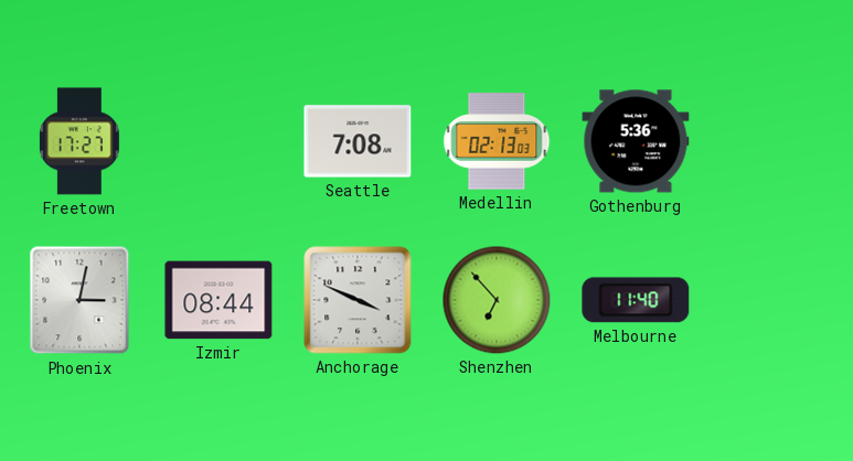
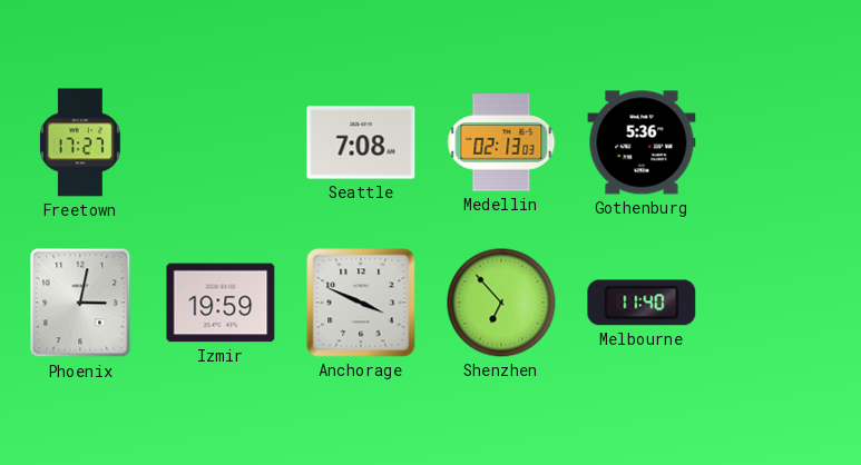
Izmir: 08:44 -> 19:59 (221, 303)
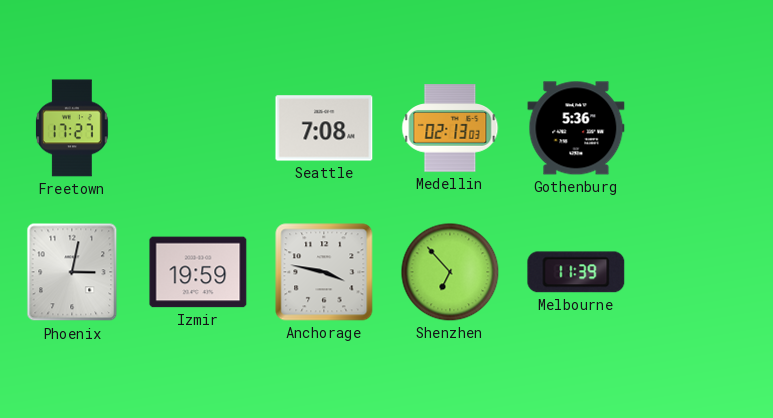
Anchorage: 3:49 -> 3:47 (324, 272)
Melbourne: 11:40 -> 11:39 (576, 272)
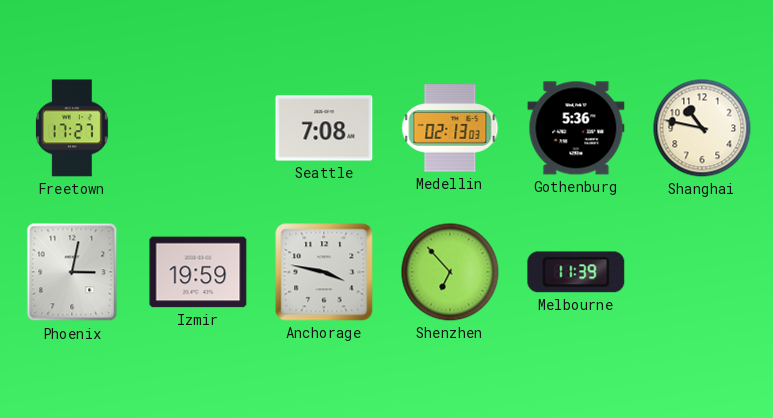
Shanghai: none -> 10:47 (702, 128)
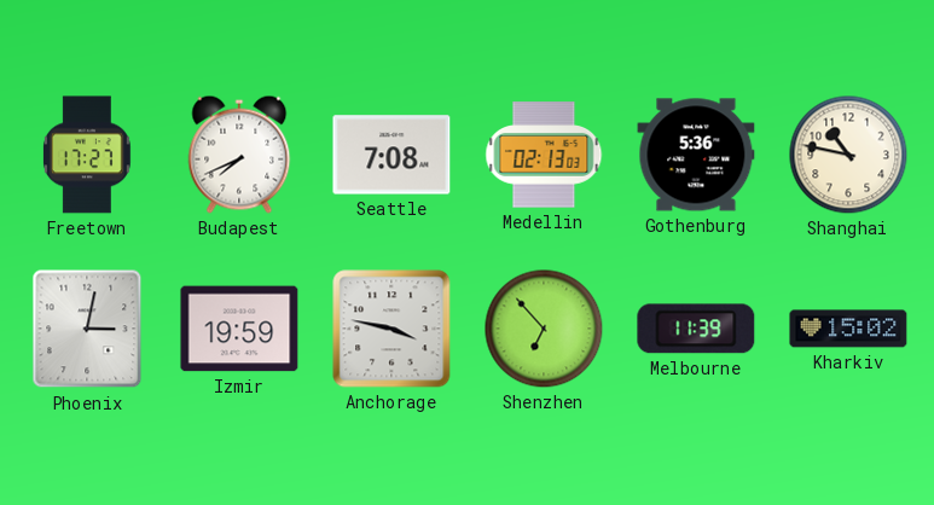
Budapest: none -> 7:41 (239, 155)
Kharkiv: none -> 15:02 (848, 329)
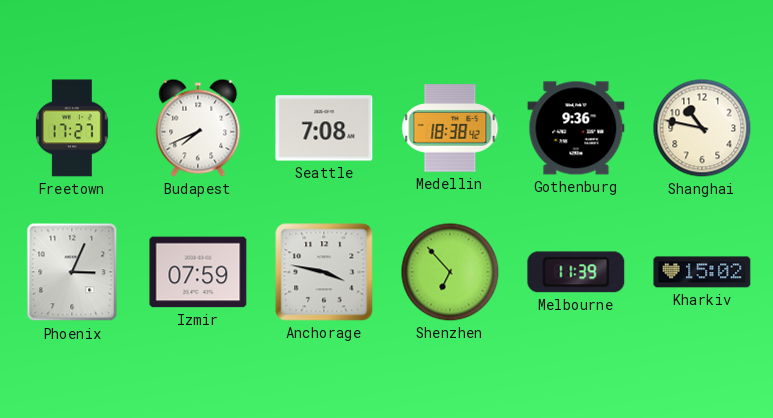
Medellin: 02:13 -> 18:38 (450, 128)
Gothenburg: 5:36 -> 9:36 (576, 128)
Phoenix: 3:02 -> 3:04 (72, 272)
Izmir: 19:59 -> 07:59 (198, 272)
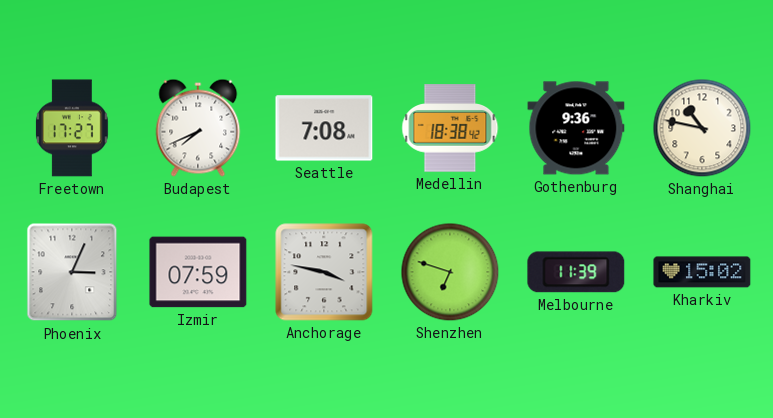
Shenzhen: 6:53 -> 6:48 (450, 272)
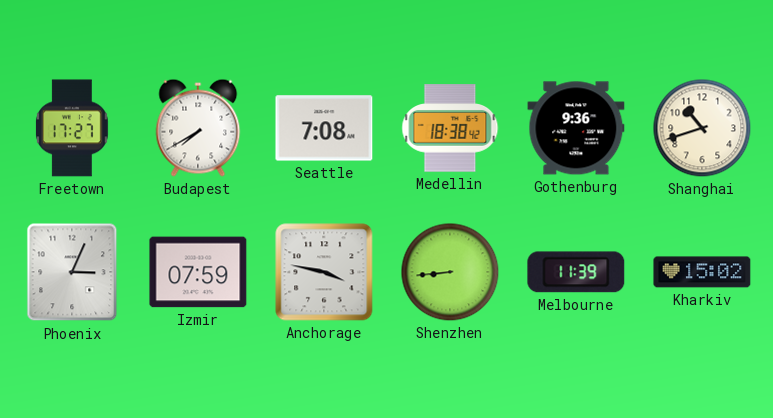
Budapest: 7:41 -> 7:40 (198, 128)
Shanghai: 10:47 -> 10:42 (702, 128)
Shenzhen: 6:48 -> 8:44 (450, 272)
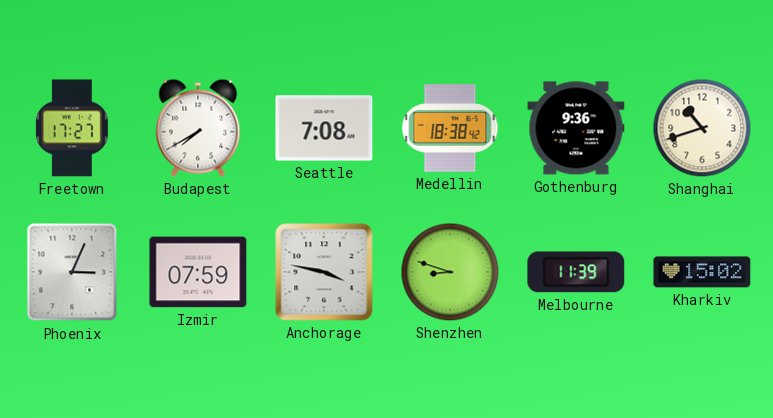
Shenzhen: 8:44 -> 8:48 (450, 272)
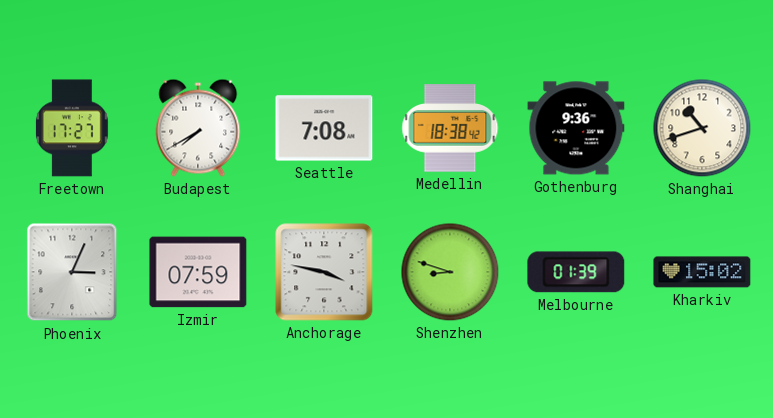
Melbourne: 11:39 -> 01:39 (576, 272)
